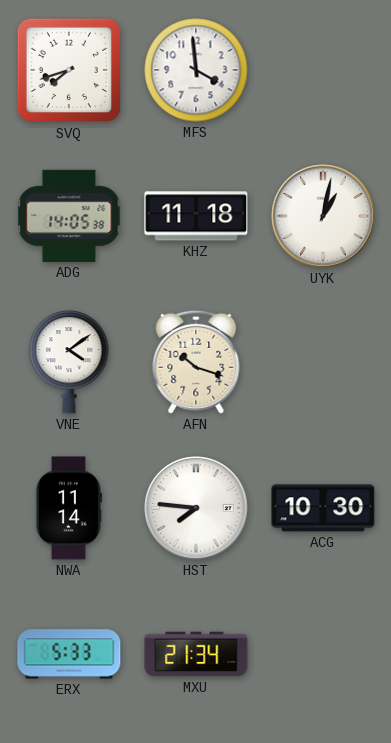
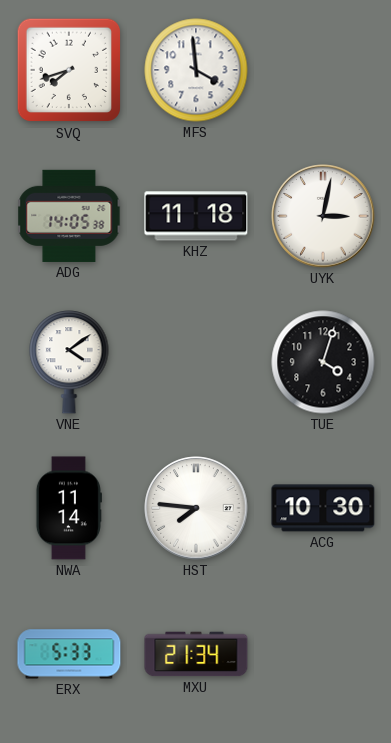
UYK: 1:02 -> 3:02 (323, 216)
AFN: 10:18 -> none (196, 362)
TUE: none -> 4:03 (323, 362)
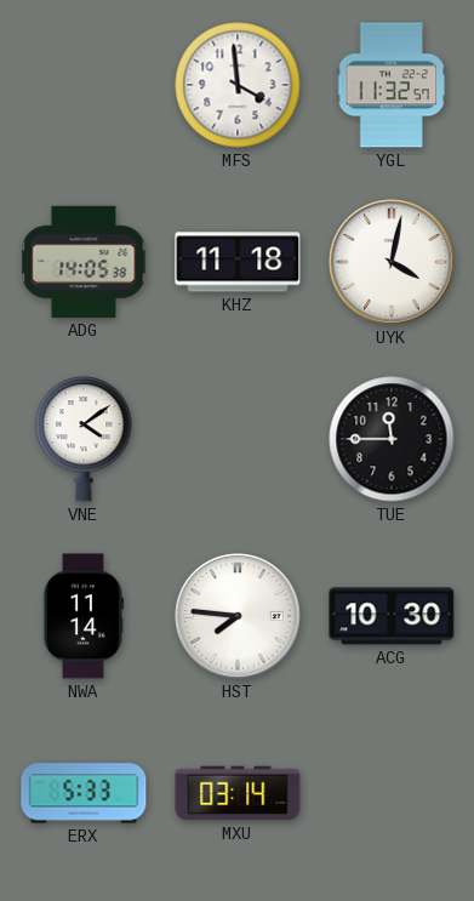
SVQ: 7:42 -> none (69, 70)
YGL: none -> 11:32 (392, 85)
UYK: 3:02 -> 4:02 (392, 262)
TUE: 4:03 -> 11:45 (392, 439)
MXU: 21:34 -> 03:14 (238, 793)
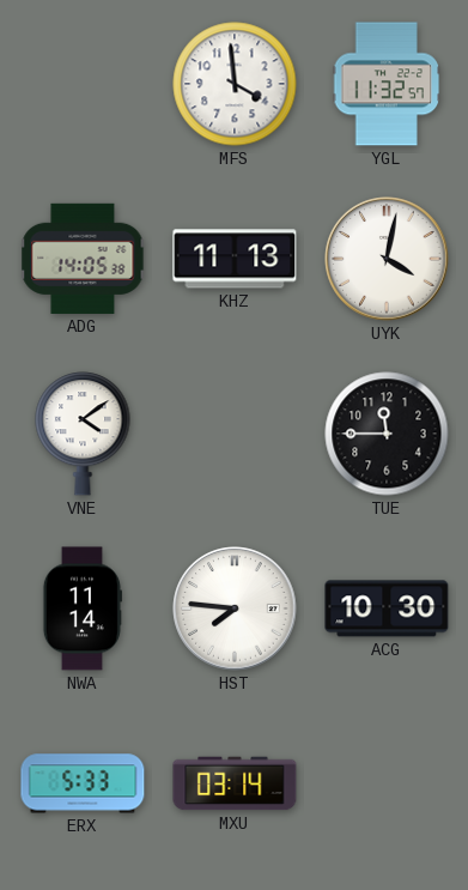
KHZ: 11:18 -> 11:13 (235, 259)
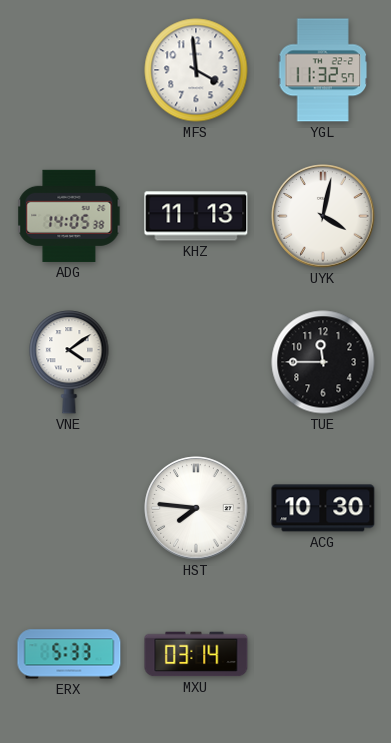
NWA: 11:14 -> none (81, 609)
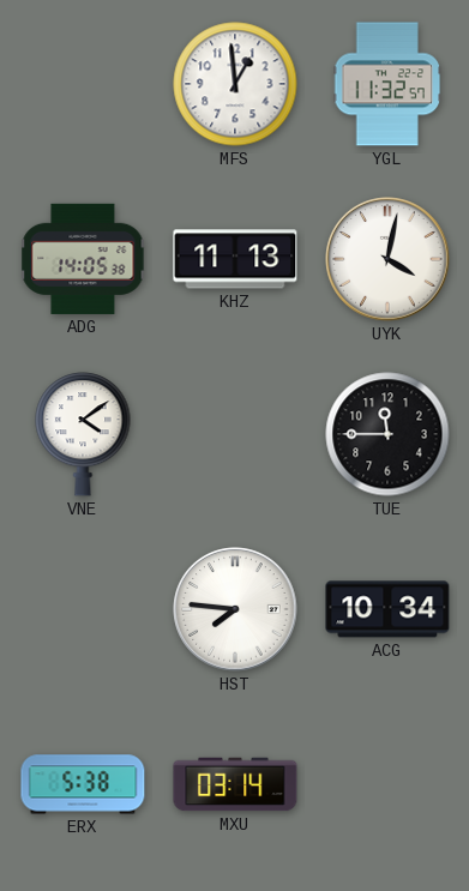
MFS: 3:59 -> 12:59 (235, 84)
ACG: 10:30 -> 10:34 (387, 609)
ERX: 5:33 -> 5:38 (83, 784)
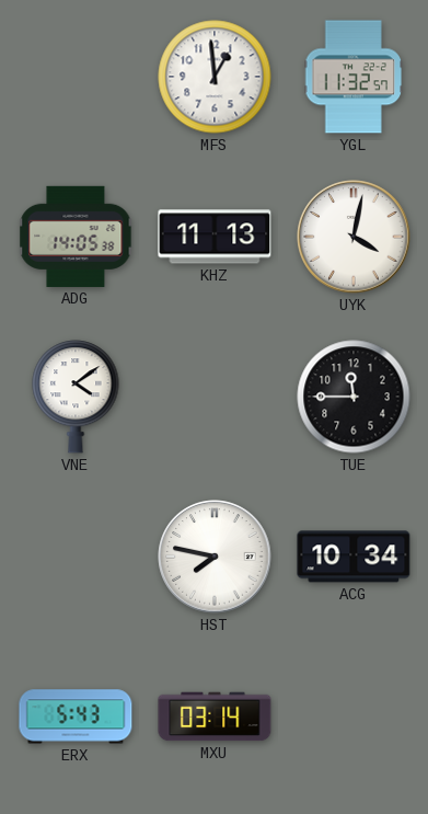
HST: 7:46 -> 7:47 (215, 557)
ERX: 5:38 -> 5:43 (76, 716)
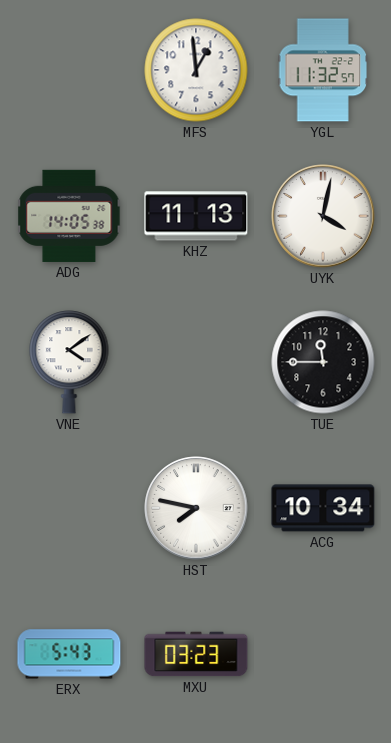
MXU: 03:14 -> 03:23 (196, 654)
